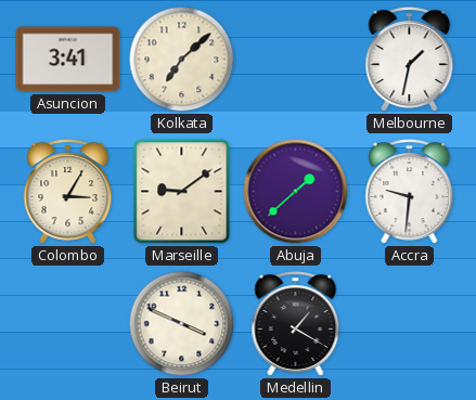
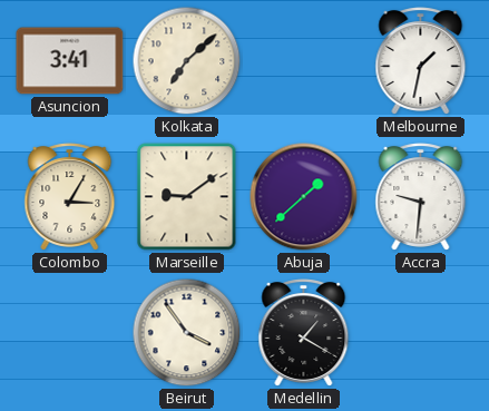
Beirut: 3:49 -> 3:54 (187, 333)
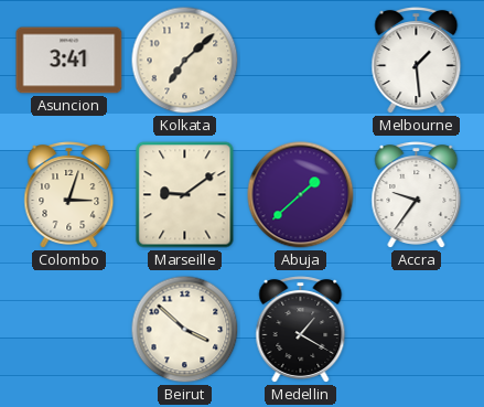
Melbourne: 1:32 -> 1:29 (417, 61)
Colombo: 3:05 -> 3:03 (69, 195)
Accra: 9:31 -> 9:36 (417, 195)
Beirut: 3:54 -> 3:52 (185, 330)
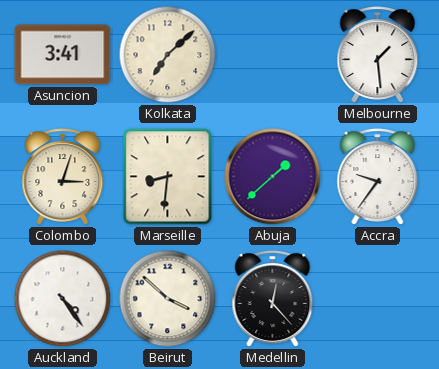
Marseille: 9:09 -> 8:31 (168, 177)
Auckland: none -> 4:24 (63, 299)
Medellin: 1:20 -> 12:23 (273, 299)
